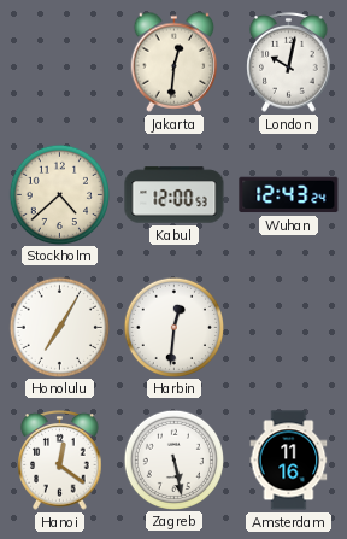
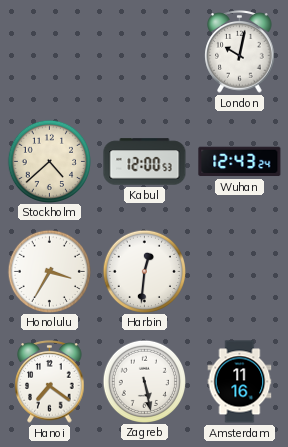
Jakarta: 12:31 -> none (175, 61)
Honolulu: 7:05 -> 3:35 (49, 271)
Hanoi: 12:21 -> 7:21 (50, 382)
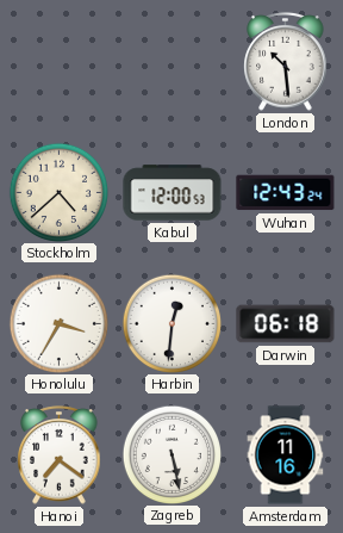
London: 10:02 -> 10:29 (286, 62)
Darwin: none -> 06:18 (286, 324)
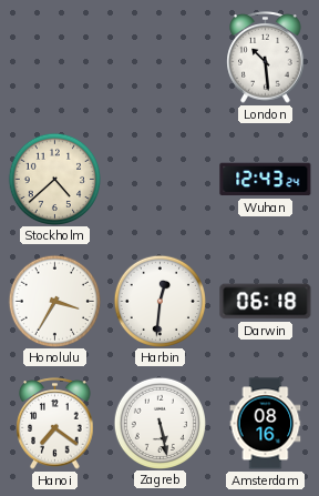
Kabul: 12:00 -> none (173, 193)
Amsterdam: 11:16 -> 08:16 (266, 424)
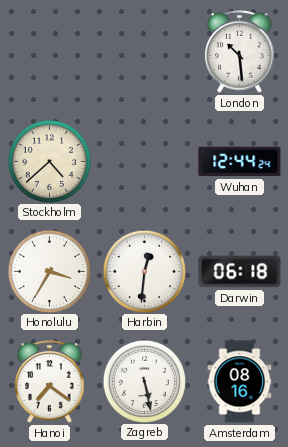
Wuhan: 12:43 -> 12:44 (240, 162)
